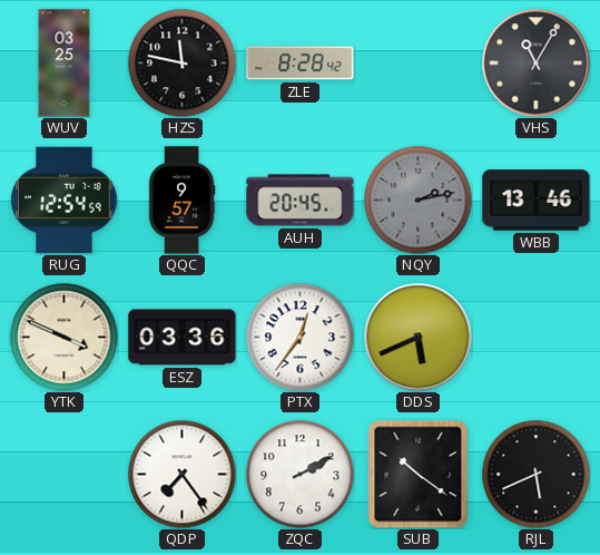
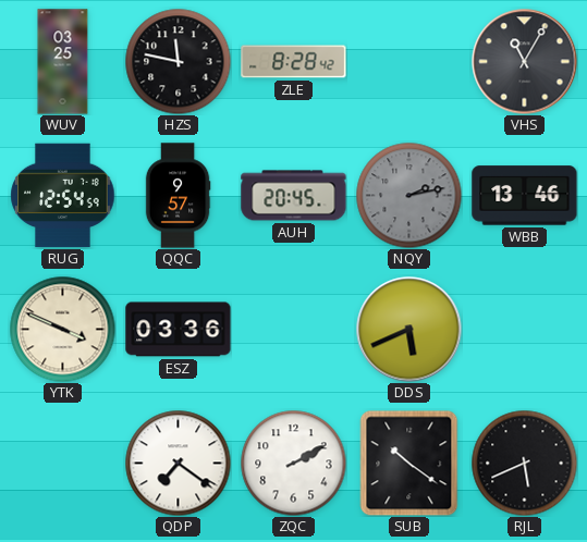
PTX: 12:36 -> none (299, 337)
QDP: 7:24 -> 7:21 (178, 463)
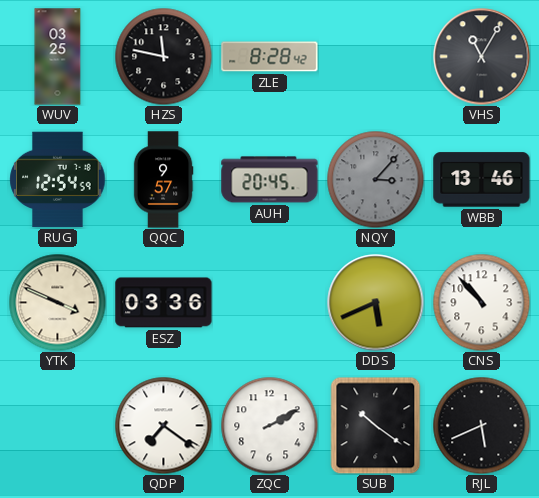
NQY: 2:13 -> 3:07 (375, 179)
CNS: none -> 10:53 (481, 302)
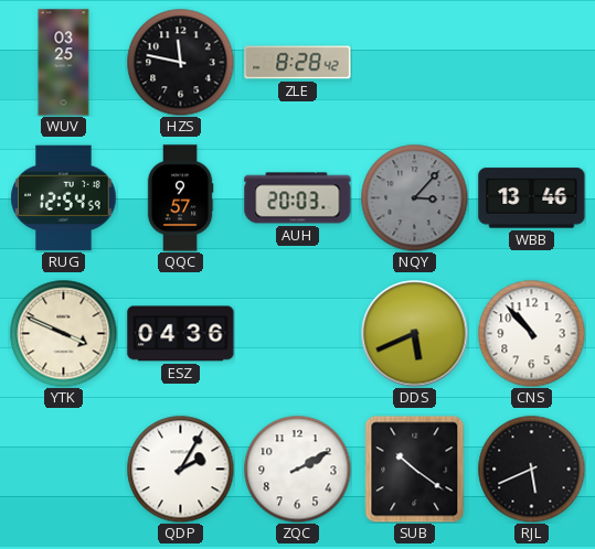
VHS: 11:05 -> none (482, 57)
AUH: 20:45 -> 20:03 (298, 198)
ESZ: 03:36 -> 04:36 (181, 334)
QDP: 7:21 -> 2:05 (180, 469)
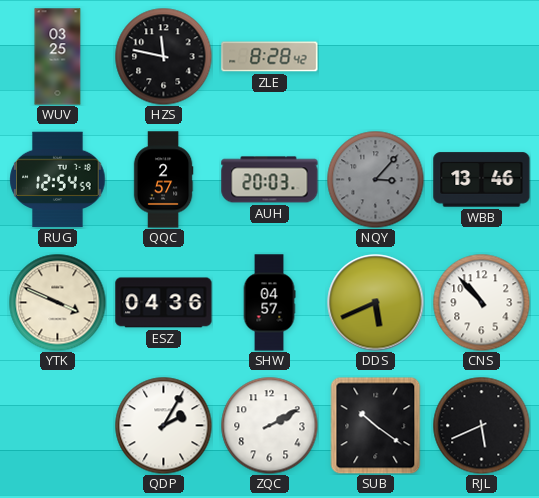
QQC: 9:57 -> 2:57 (163, 180)
SHW: none -> 04:57 (269, 303)
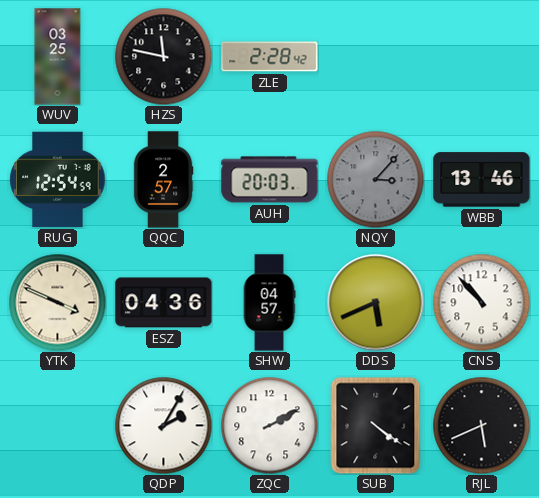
ZLE: 8:28 -> 2:28 (270, 57)
SUB: 10:21 -> 4:21 (376, 425)
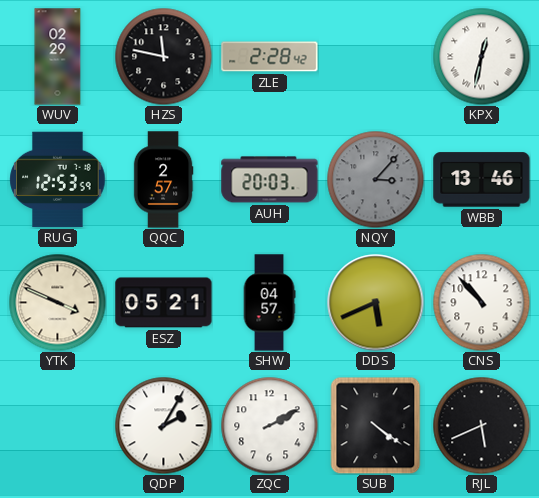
WUV: 03:25 -> 02:29 (58, 57)
KPX: none -> 12:32 (481, 56)
RUG: 12:54 -> 12:53 (58, 180)
ESZ: 04:36 -> 05:21 (164, 303)
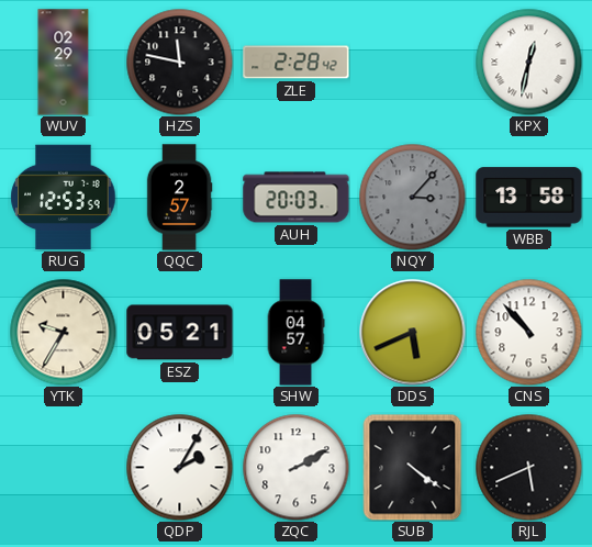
WBB: 13:46 -> 13:58 (529, 198)
YTK: 3:49 -> 9:35 (63, 332)
